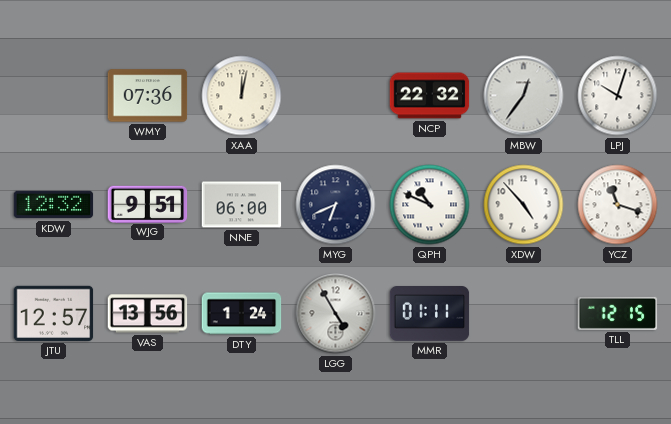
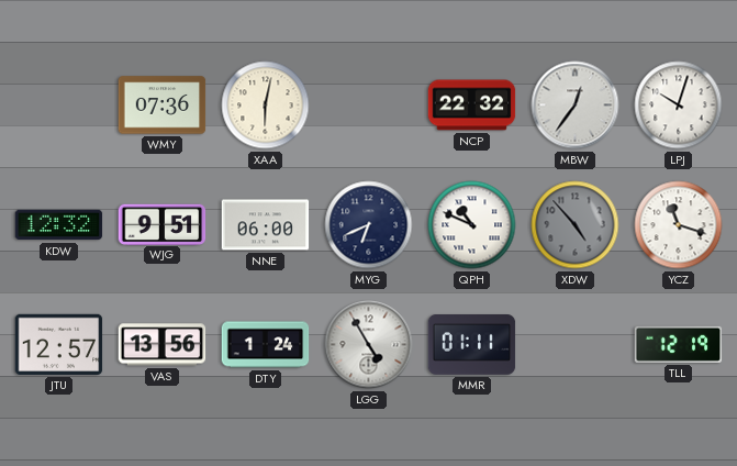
XAA: 12:02 -> 6:02 (266, 106)
XDW dial: white -> grey (576, 225)
TLL: 12:15 -> 12:19 (679, 344)
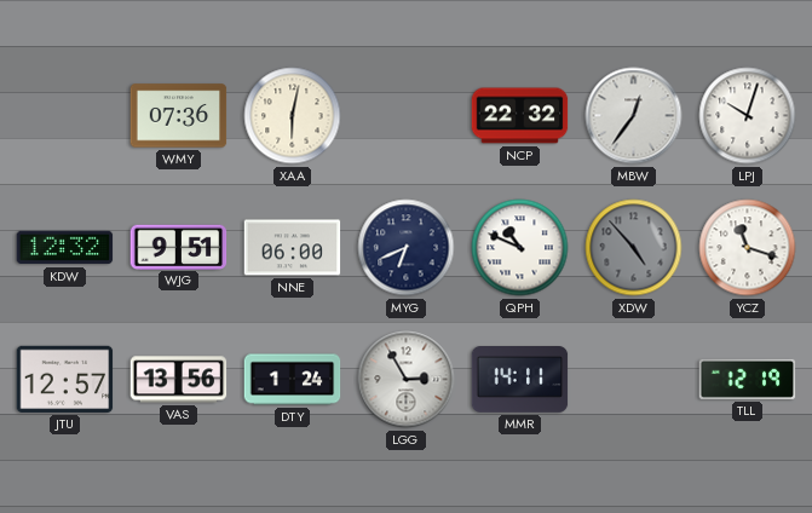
LGG: 4:55 -> 2:55 (407, 380)
MMR: 01:11 -> 14:11 (520, 380)
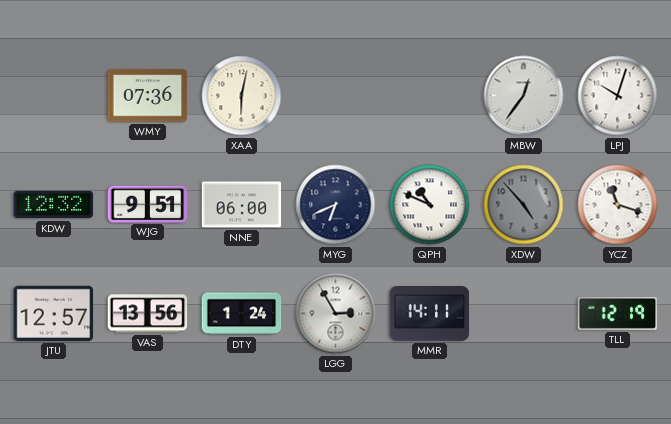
NCP: 22:32 -> none (520, 116)
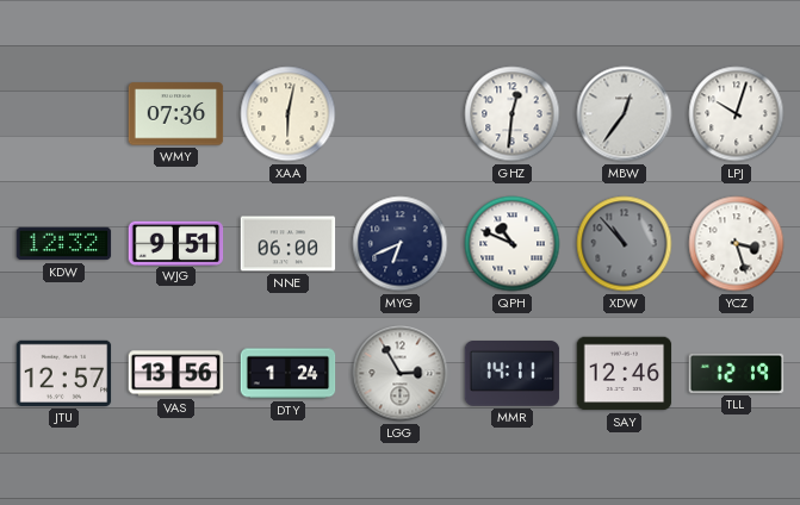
GHZ: none -> 12:31 (513, 114)
XDW: 4:53 -> 10:53 (625, 244)
YCZ: 11:18 -> 3:27 (737, 244)
SAY: none -> 12:46 (625, 374)
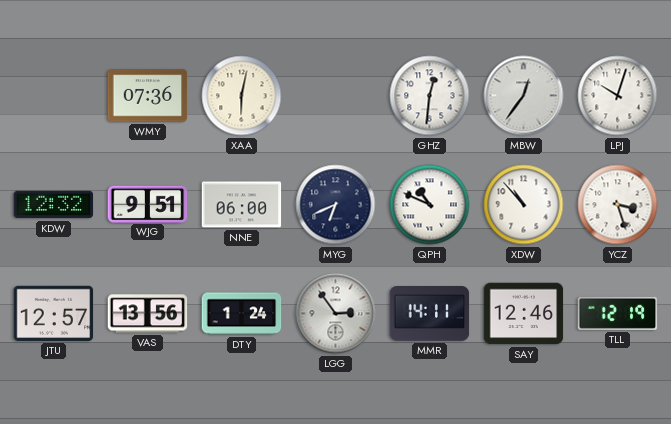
XDW dial: grey -> white (524, 205)
LGG: 2:55 -> 2:54 (336, 314)
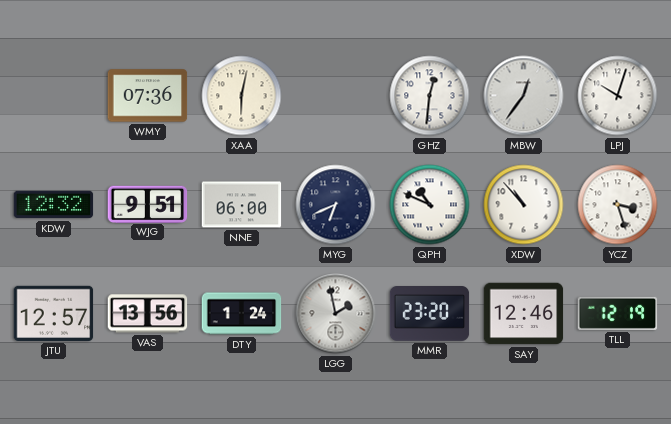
LGG: 2:54 -> 1:58 (336, 314)
MMR: 14:11 -> 23:20 (430, 314)
